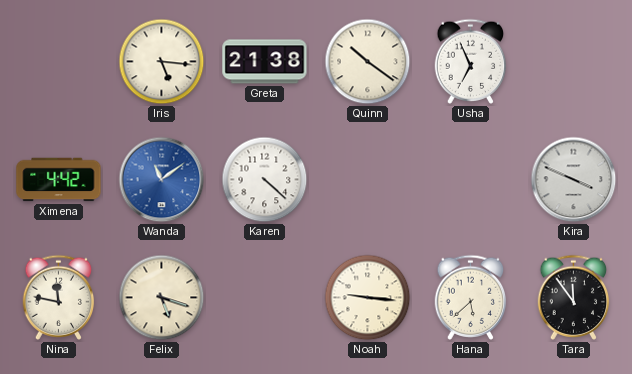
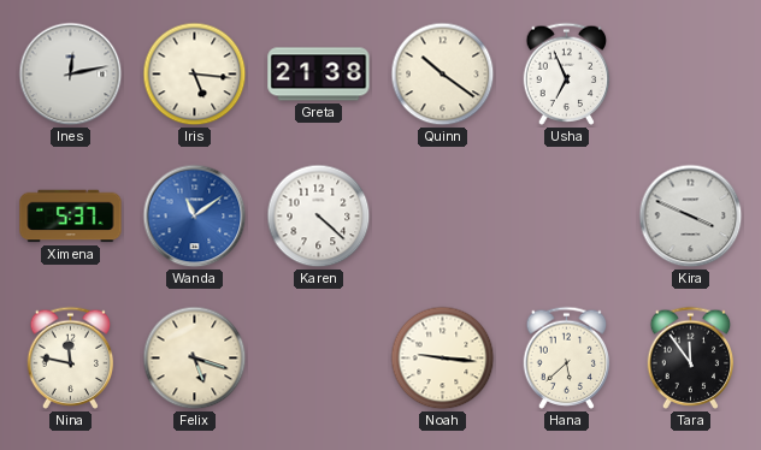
Ines: none -> 12:13 (71, 75)
Ximena: 4:42 -> 5:37 (71, 217)
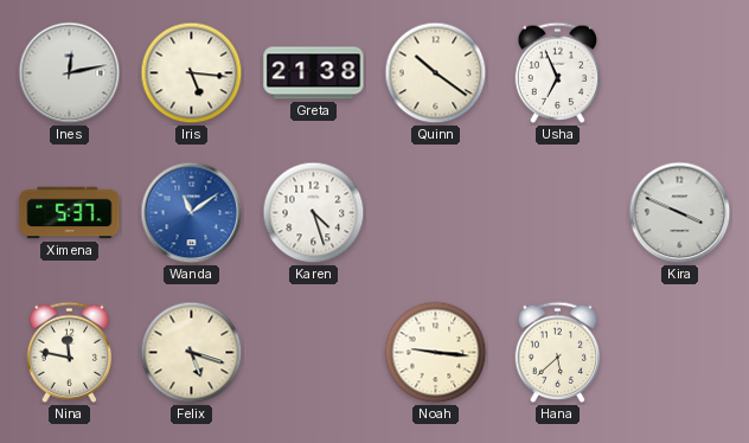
Karen: 4:22 -> 4:27 (314, 213)
Tara: 11:54 -> none (691, 357)
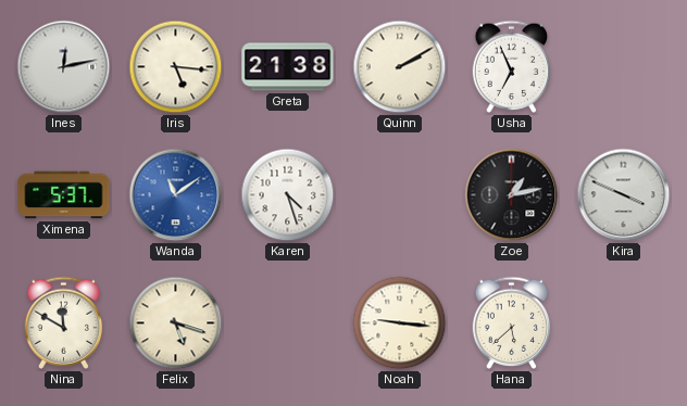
Quinn: 10:21 -> 2:10 (400, 67)
Zoe: none -> 1:13 (512, 195)
Nina: 11:47 -> 11:50 (64, 322)
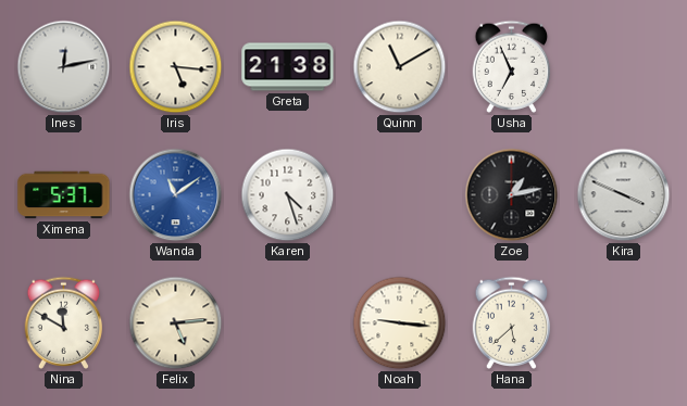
Quinn: 2:10 -> 11:10 (400, 67)
Felix: 5:18 -> 5:14 (176, 323)
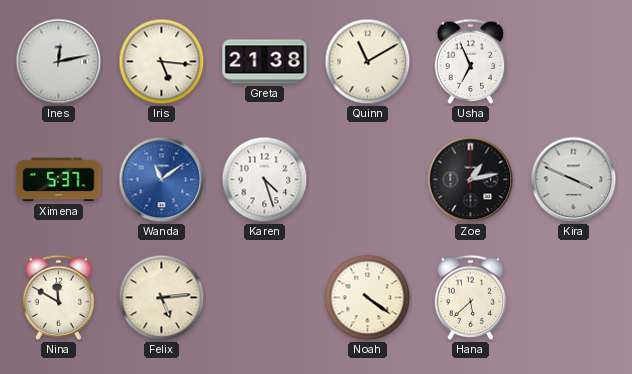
Noah: 9:16 -> 4:21 (368, 298)
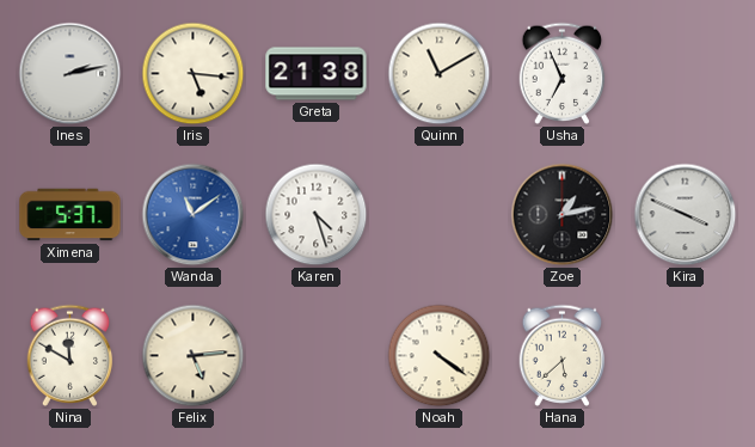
Ines: 12:13 -> 2:13 (70, 74)
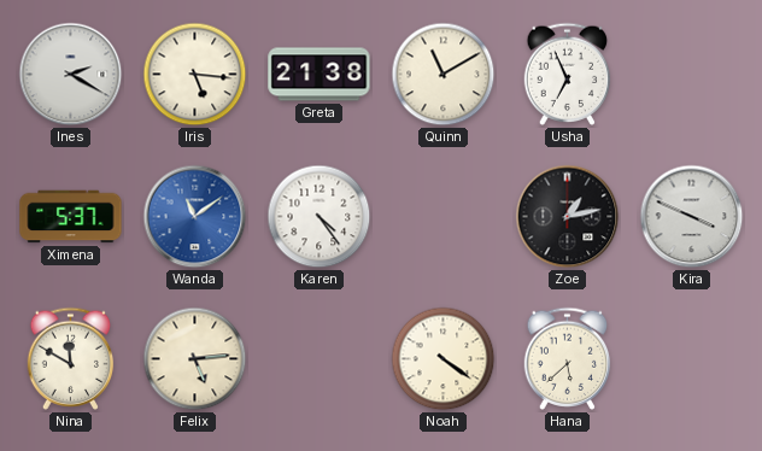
Ines: 2:13 -> 2:20 (71, 75)
Karen: 4:27 -> 4:24 (320, 217)
